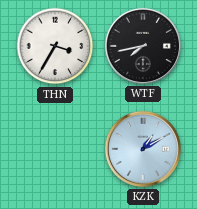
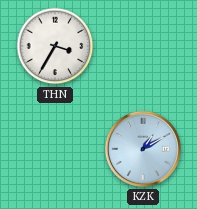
WTF: 7:43 -> none (143, 46)
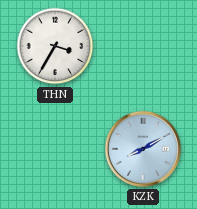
KZK: 1:10 -> 8:10 (143, 149)
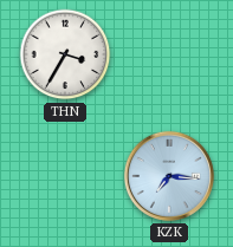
KZK: 8:10 -> 7:16 (169, 176)
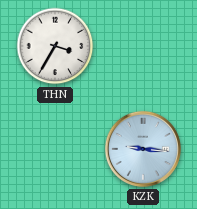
KZK: 7:16 -> 9:16 (143, 149)
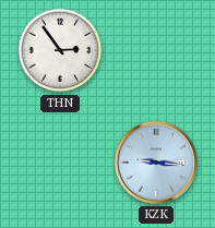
THN: 3:35 -> 2:54 (60, 50)
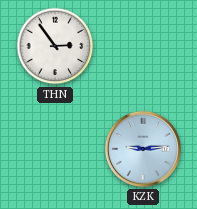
KZK: 9:16 -> 9:14 (143, 149)
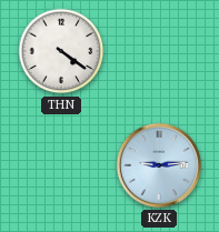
THN: 2:54 -> 4:21 (61, 51)
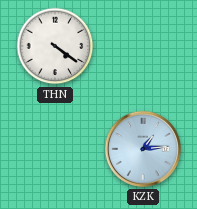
KZK: 9:14 -> 1:14 (143, 149)
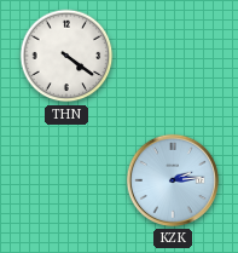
KZK: 1:14 -> 2:14 (173, 180)
